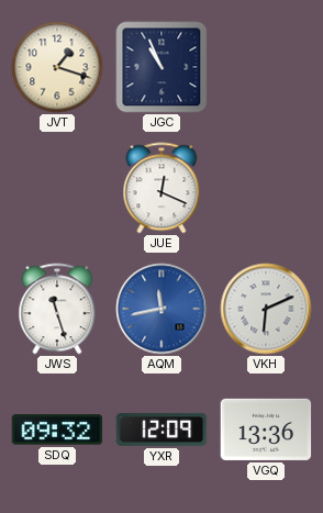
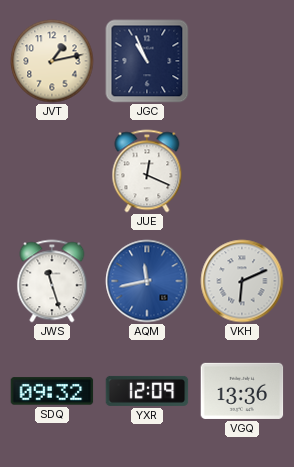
JVT: 1:18 -> 1:13 (52, 61)
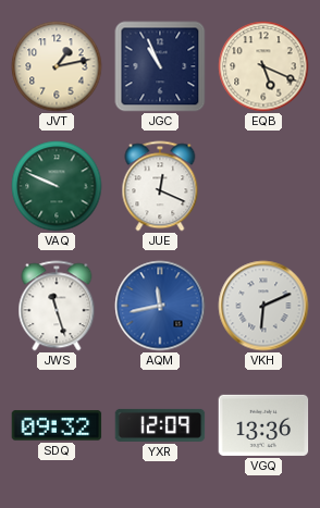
EQB: none -> 5:19 (263, 66)
VAQ: none -> 9:49 (57, 186)
